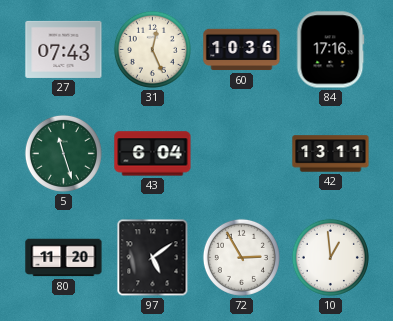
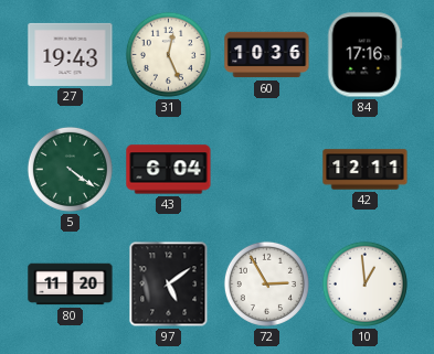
27: 07:43 -> 19:43 (71, 54)
5: 11:27 -> 4:21 (70, 169)
42: 13:11 -> 12:11 (366, 170)
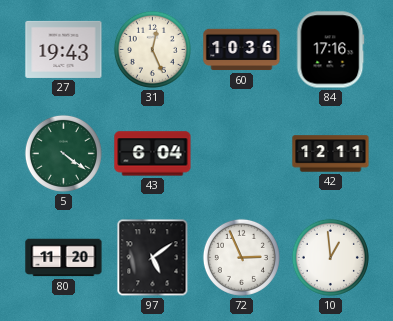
72: 2:55 -> 2:56 (241, 257)
